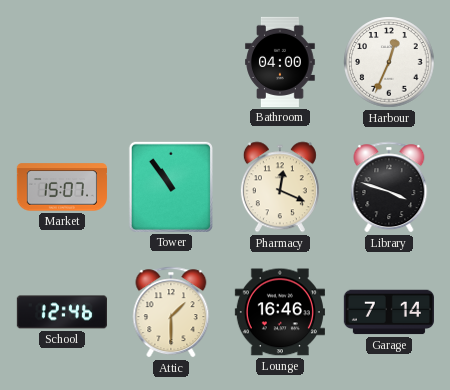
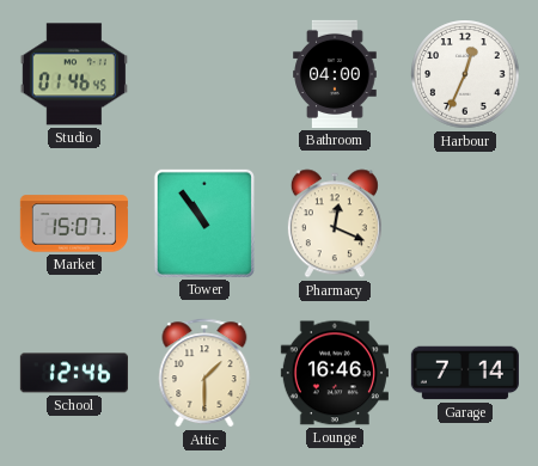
Studio: none -> 01:46 (74, 74)
Library: 3:48 -> none (389, 187)
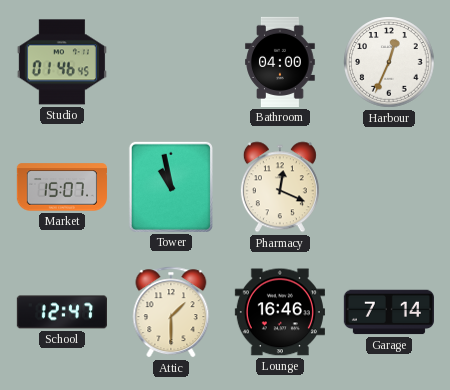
Tower: 10:54 -> 10:58 (171, 187)
School: 12:46 -> 12:47 (62, 312)
